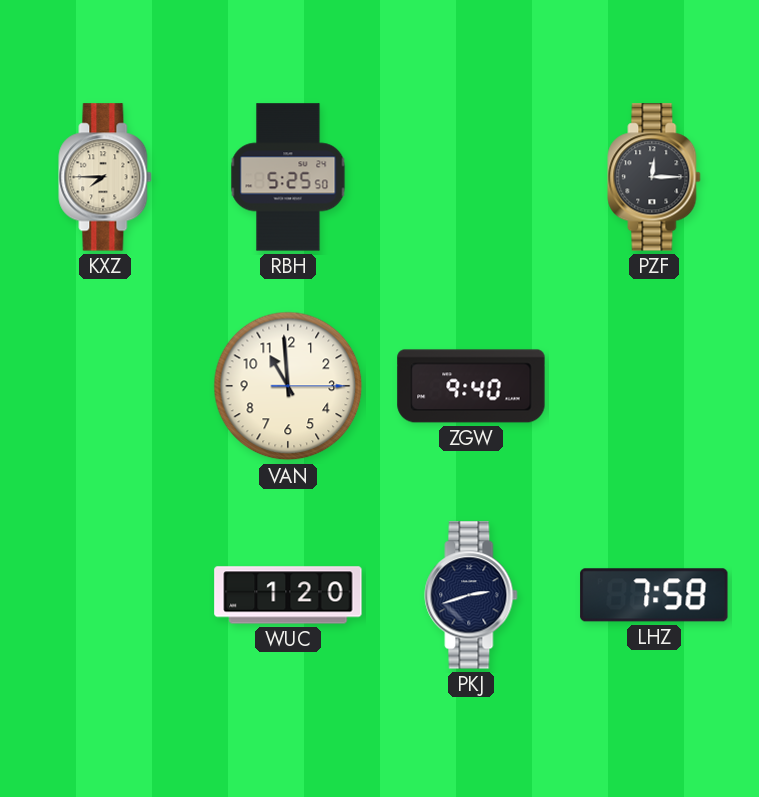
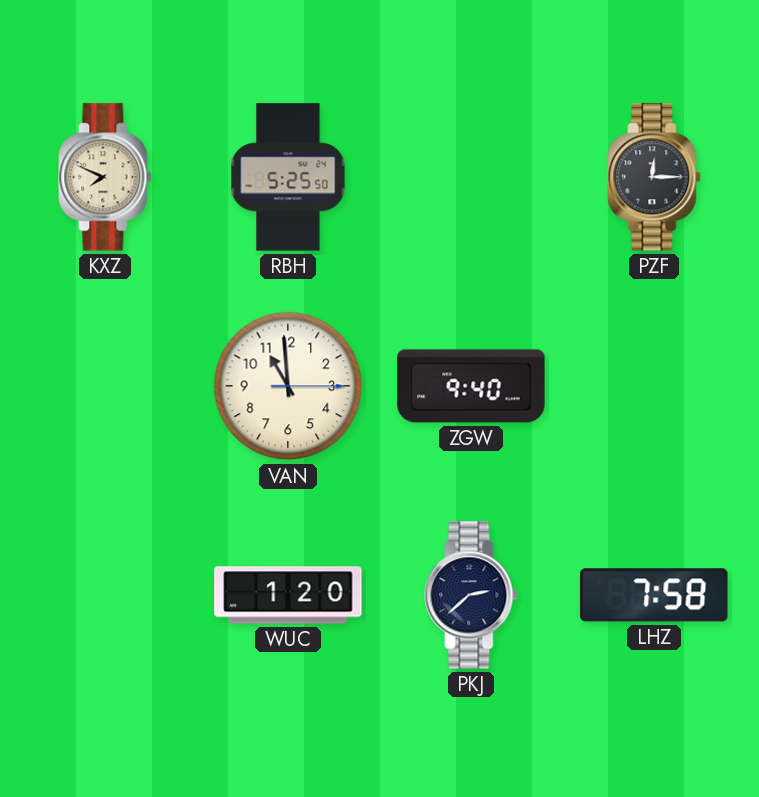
KXZ: 7:45 -> 7:49 (105, 177)
PKJ: 2:42 -> 2:38 (471, 595)
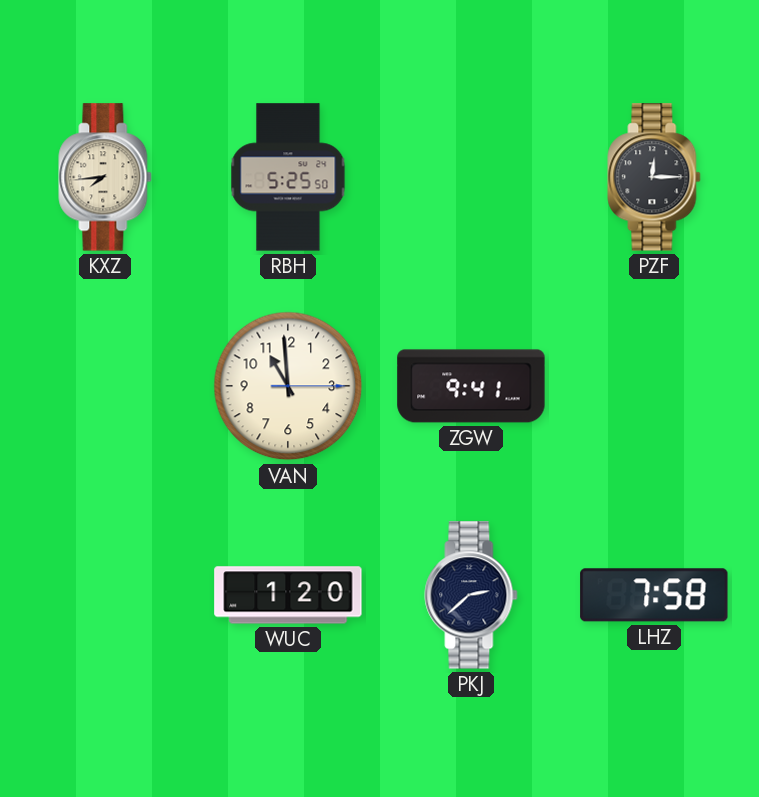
KXZ: 7:49 -> 7:44 (105, 177)
ZGW: 9:40 -> 9:41 (471, 386)
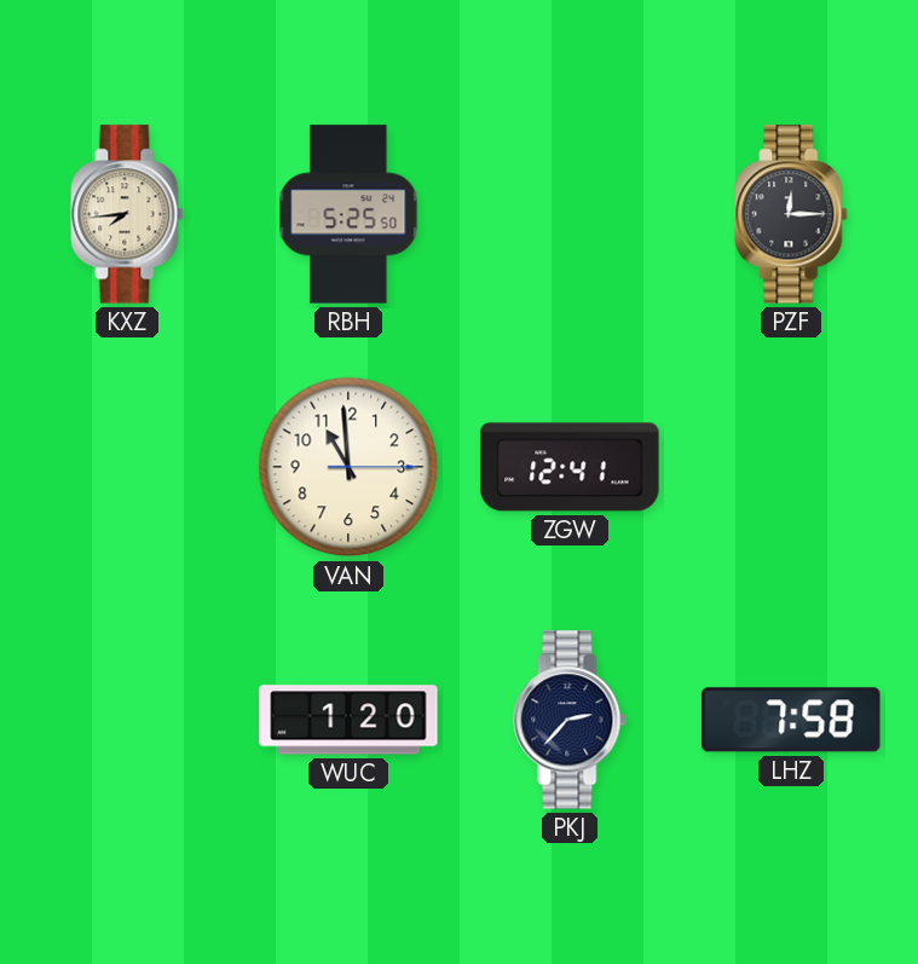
ZGW: 9:41 -> 12:41 (570, 467)
PKJ: 2:38 -> 2:37 (570, 720)
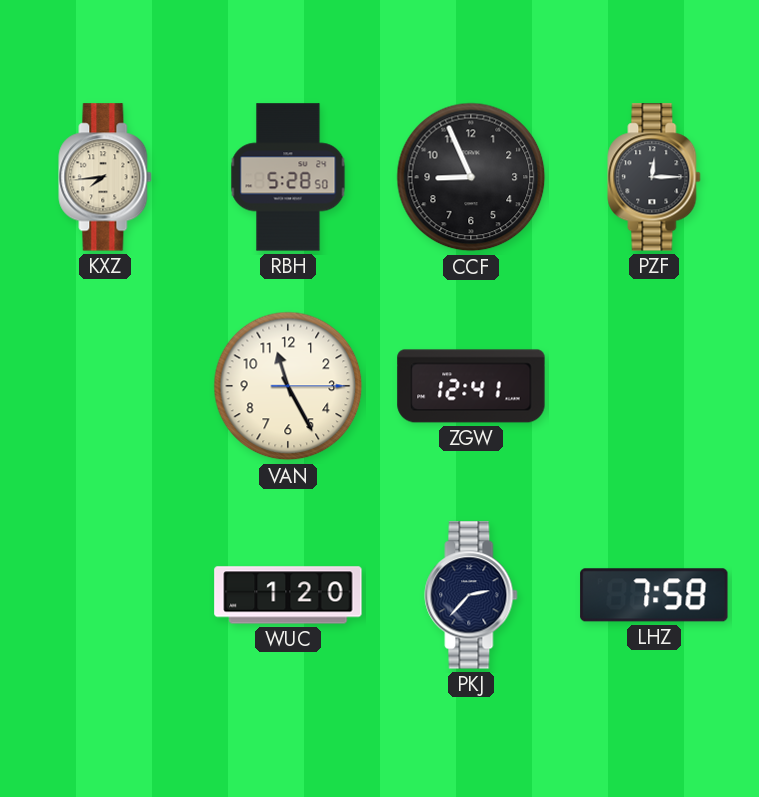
RBH: 5:25 -> 5:28 (288, 177)
CCF: none -> 8:56 (471, 177)
VAN: 10:59 -> 11:25 (288, 386)
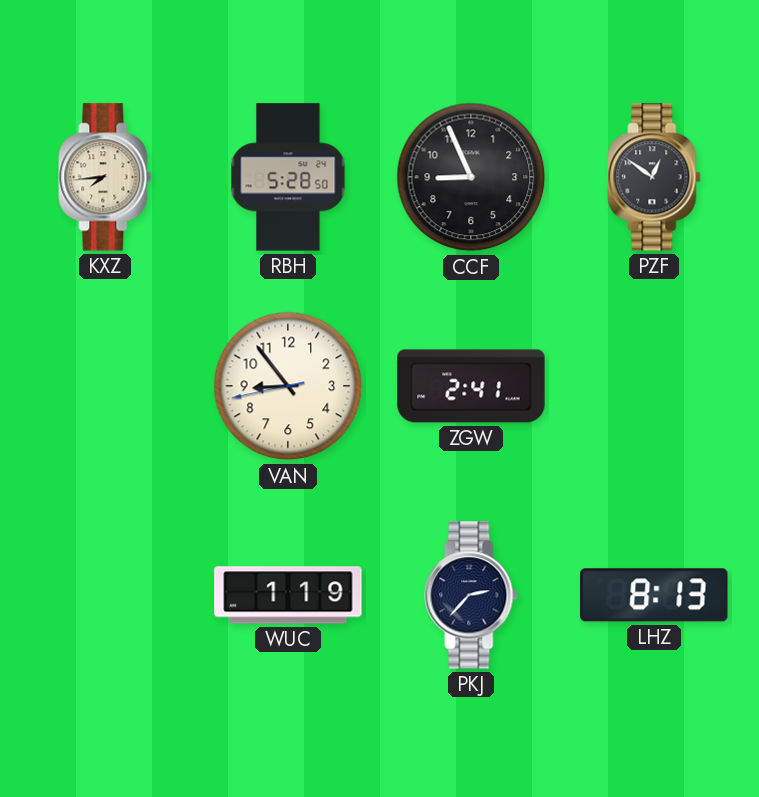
PZF: 12:15 -> 12:51 (654, 177)
VAN: 11:25 -> 8:53 (288, 386)
ZGW: 12:41 -> 2:41 (471, 386)
WUC: 1:20 -> 1:19 (288, 595)
LHZ: 7:58 -> 8:13 (654, 595)
